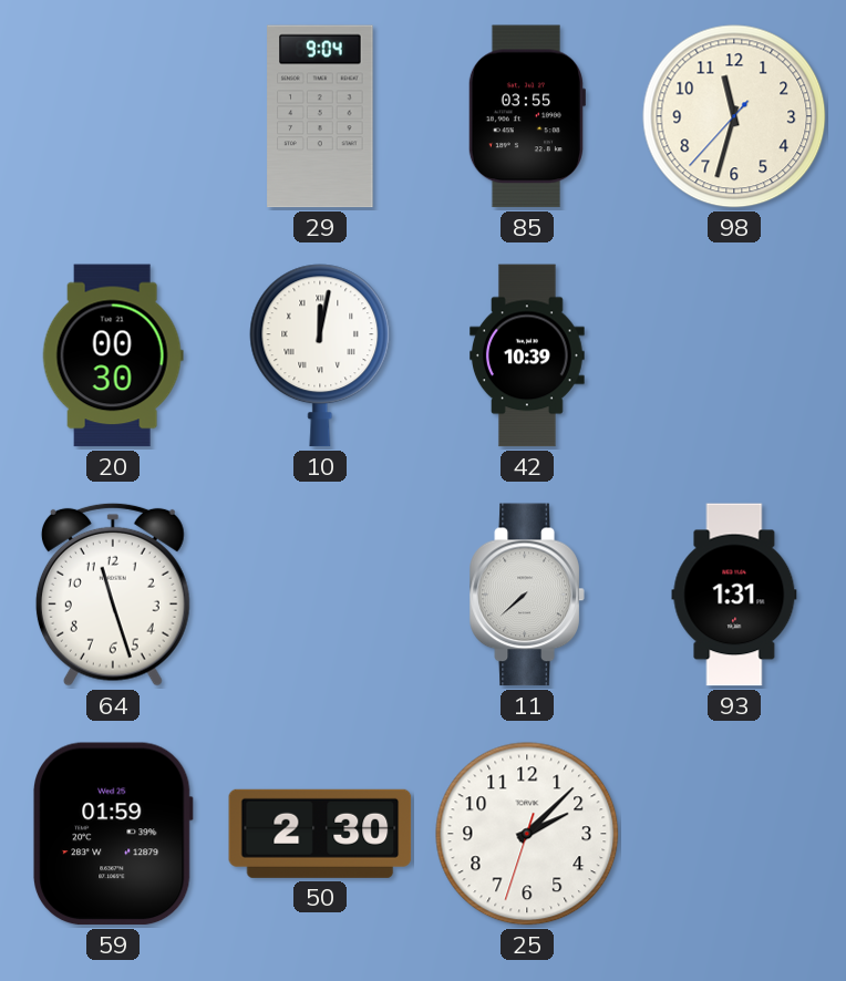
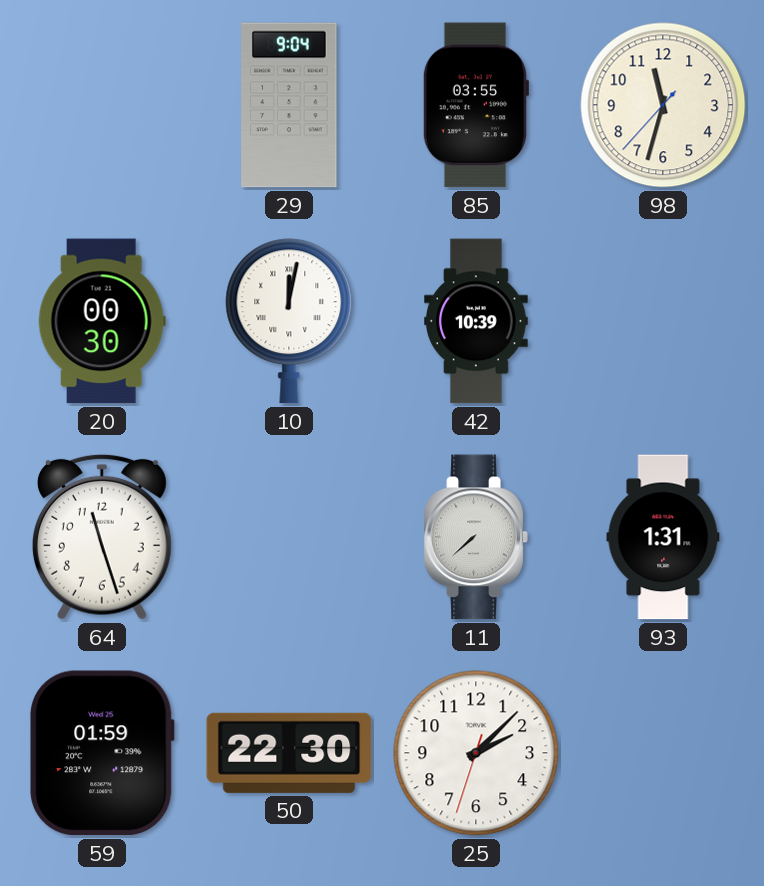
50: 2:30 -> 22:30 (289, 753)
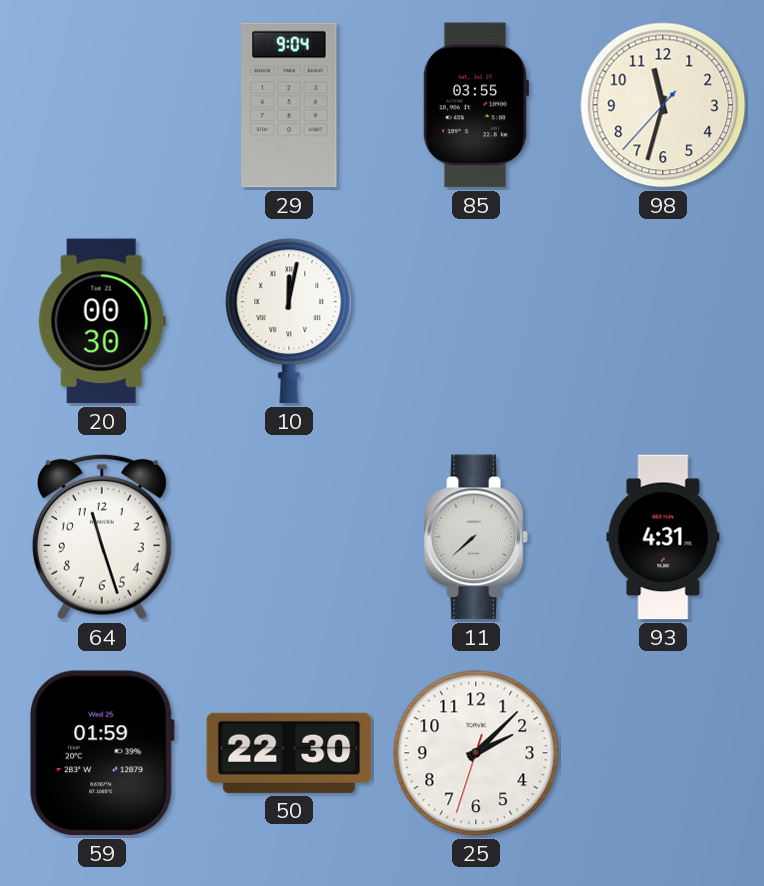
42: 10:39 -> none (477, 321)
93: 1:31 -> 4:31 (663, 537)
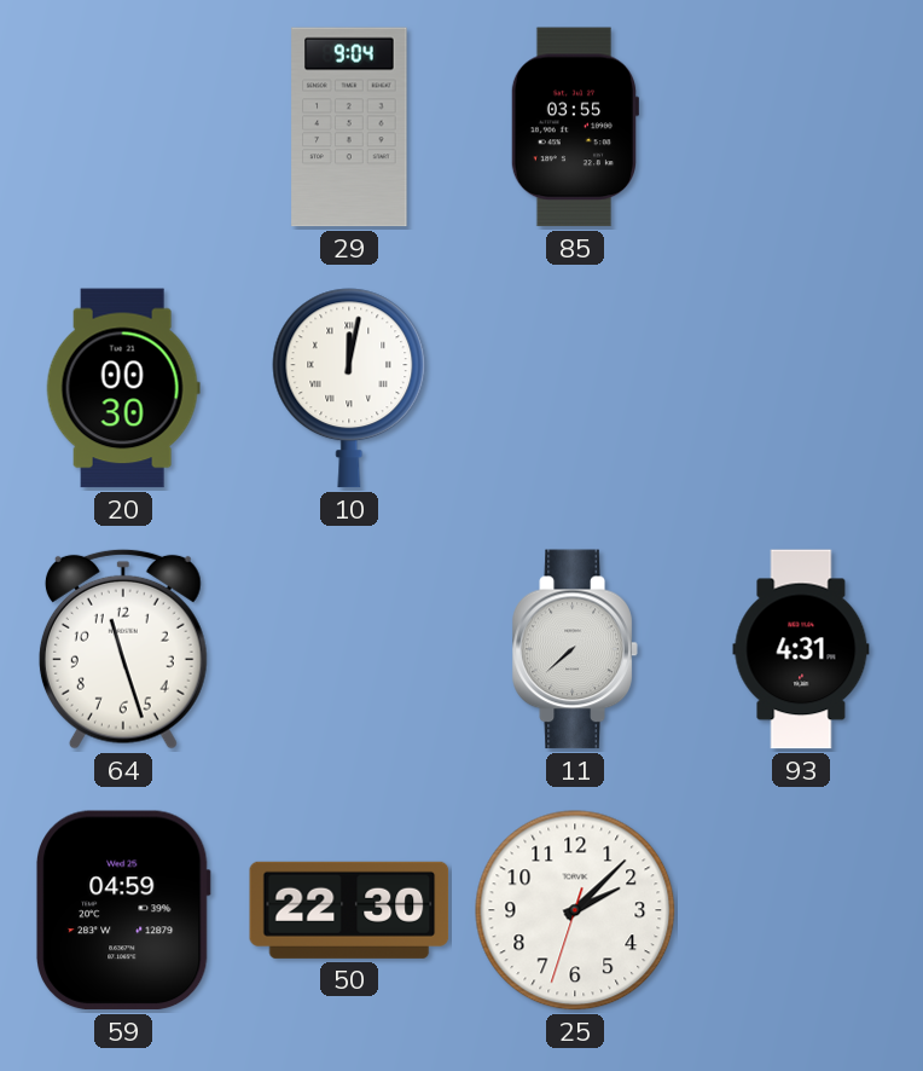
98: 11:32 -> none (663, 105)
59: 01:59 -> 04:59 (123, 910)
